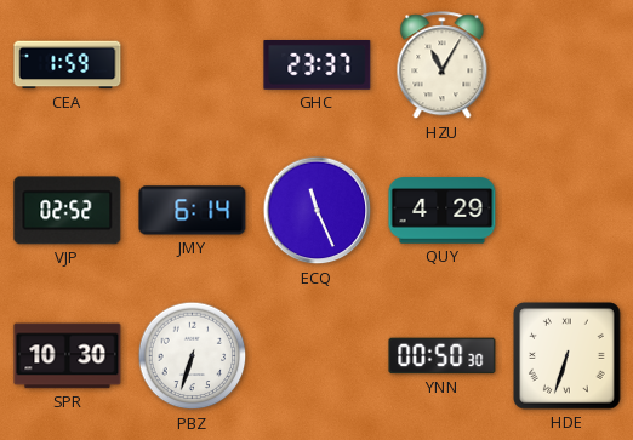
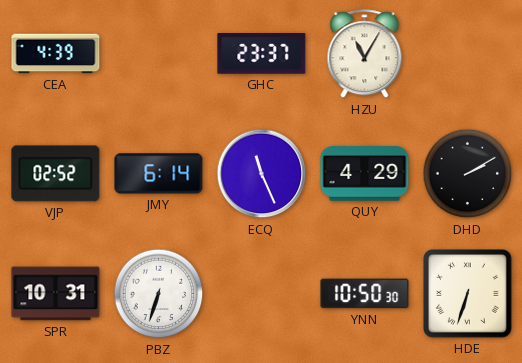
CEA: 1:59 -> 4:39 (56, 54)
DHD: none -> 2:10 (468, 174)
SPR: 10:30 -> 10:31 (56, 294)
YNN: 00:50 -> 10:50 (365, 294)
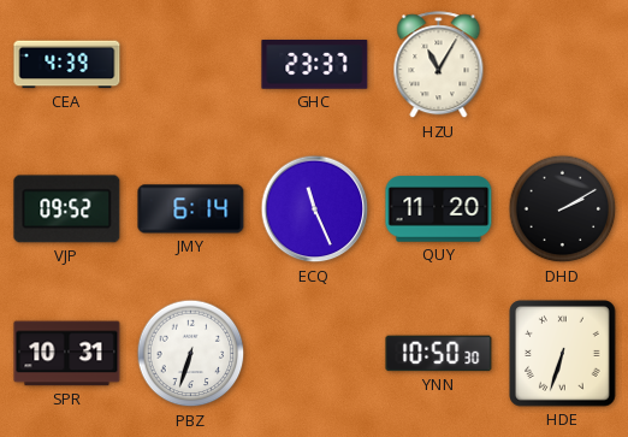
VJP: 02:52 -> 09:52 (67, 209)
QUY: 4:29 -> 11:20 (439, 209)
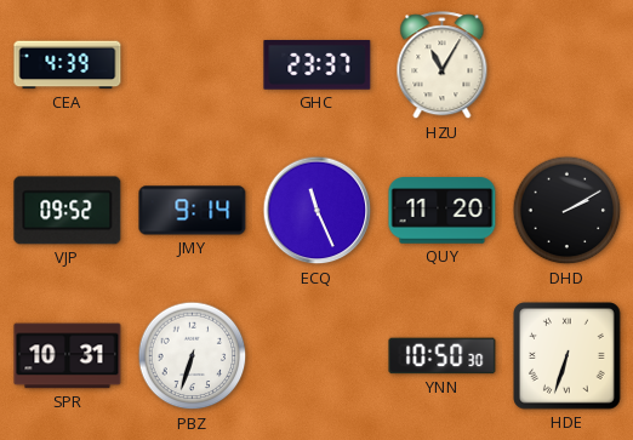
JMY: 6:14 -> 9:14 (193, 211)
